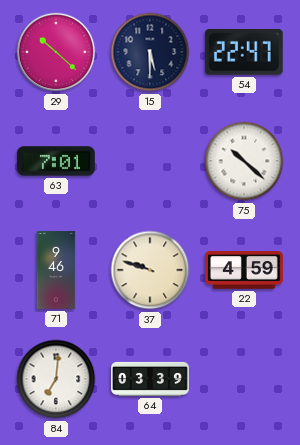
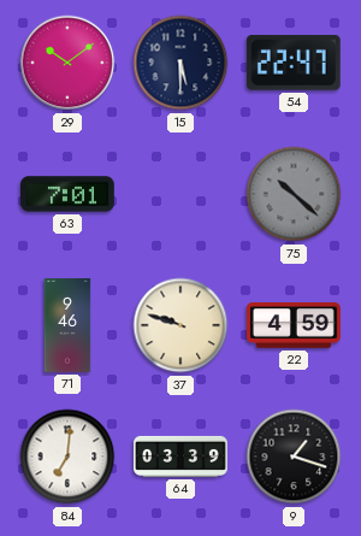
29: 10:22 -> 10:09 (67, 63)
75 dial: white -> grey (294, 194)
9: none -> 1:18 (294, 457)
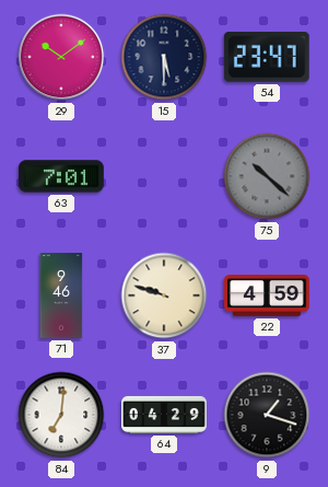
54: 22:47 -> 23:47 (267, 57)
64: 03:39 -> 04:29 (164, 415)
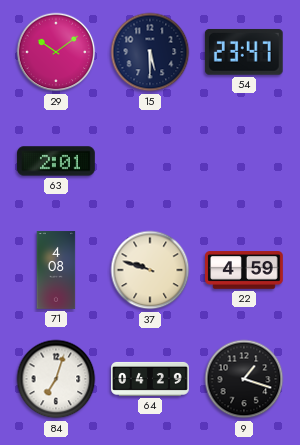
63: 7:01 -> 2:01 (56, 161)
75: 10:22 -> none (267, 176)
71: 9:46 -> 4:08 (56, 270)
84: 7:01 -> 7:03 (56, 379)
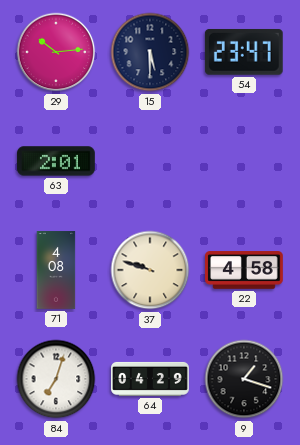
29: 10:09 -> 10:14 (56, 52)
22: 4:59 -> 4:58 (244, 270)
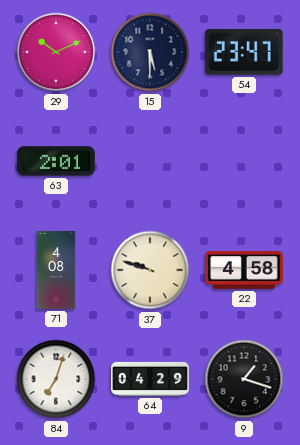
29: 10:14 -> 10:11 (56, 52)
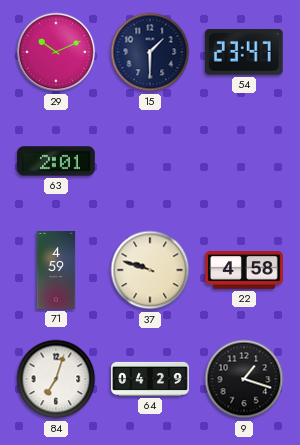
15: 5:30 -> 1:30 (150, 52)
71: 4:08 -> 4:59 (56, 270)
